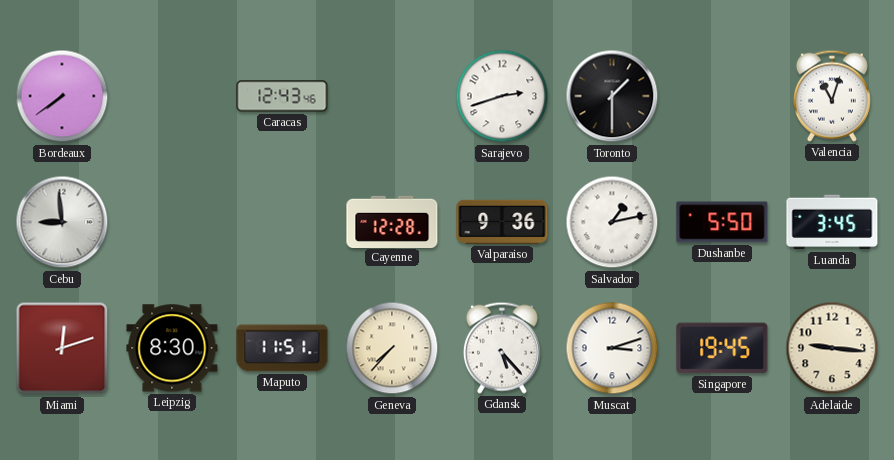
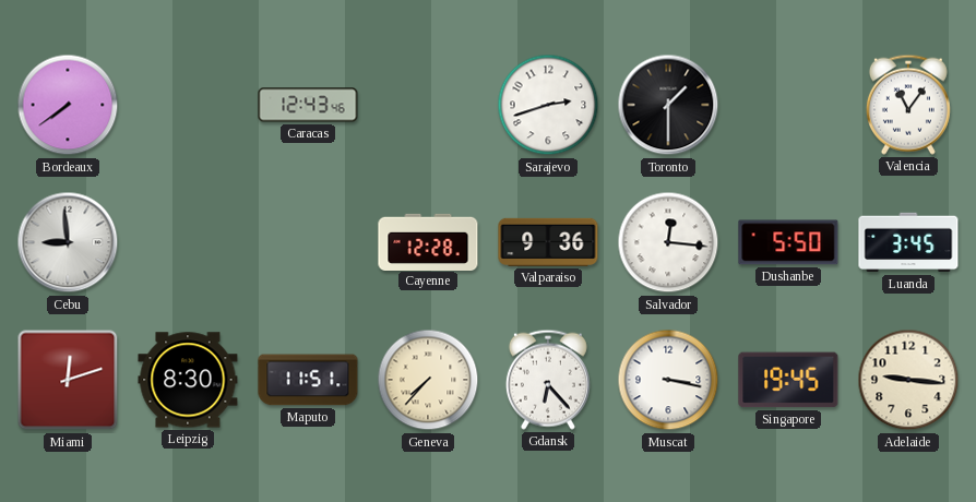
Valencia: 11:03 -> 11:06 (908, 105)
Salvador: 1:13 -> 12:16 (668, 242)
Gdansk: 5:23 -> 6:23 (548, 380)
Muscat: 3:12 -> 3:17 (668, 380)
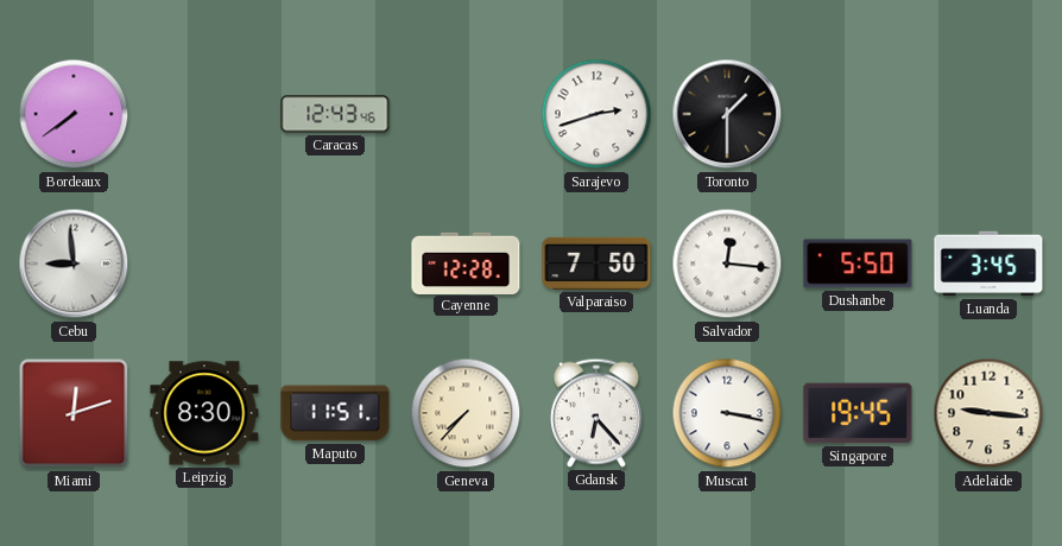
Valencia: 11:06 -> none (908, 105)
Valparaiso: 9:36 -> 7:50 (596, 264)
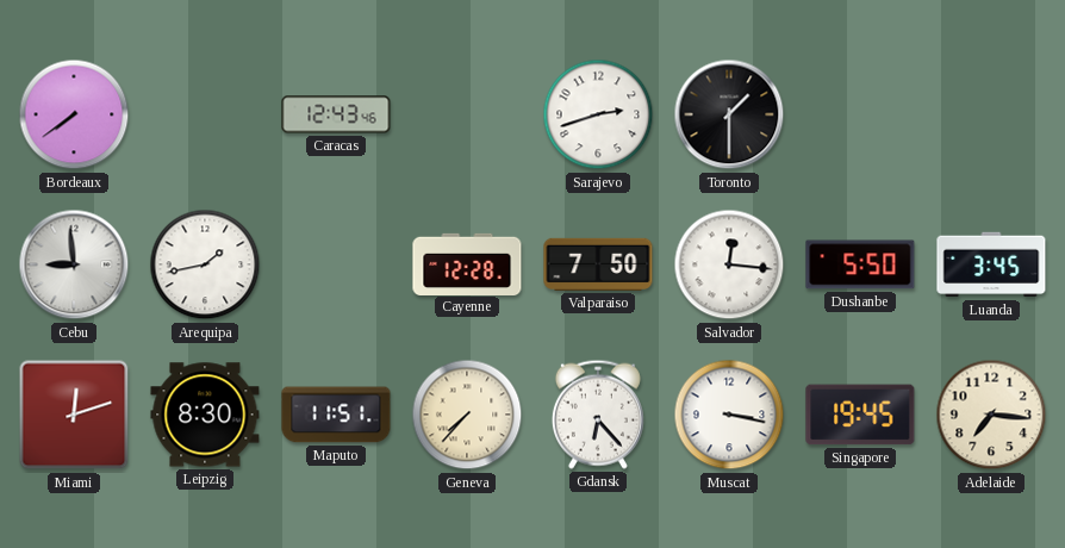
Arequipa: none -> 1:43 (205, 264)
Adelaide: 9:16 -> 7:16 (991, 415)
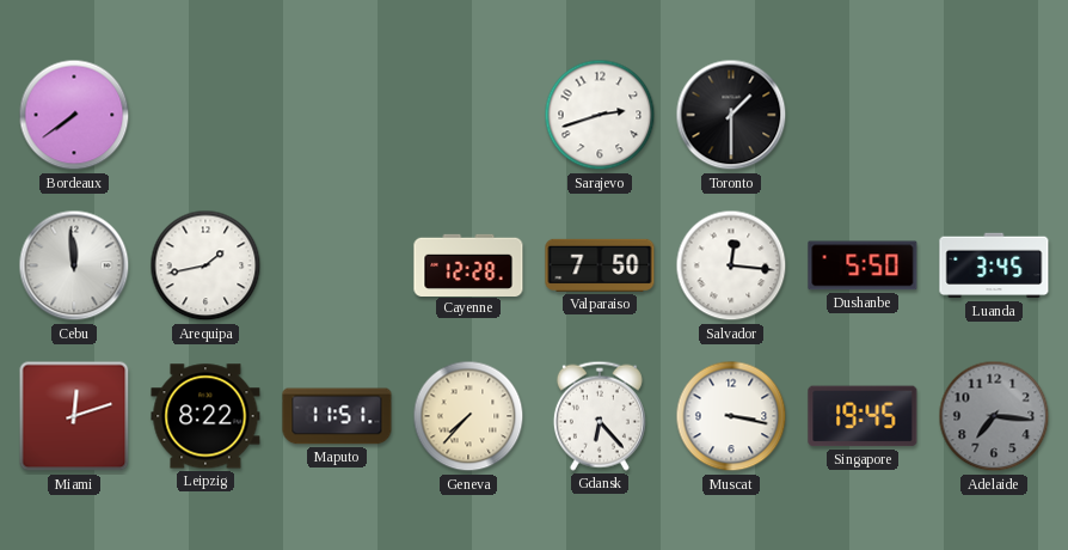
Caracas: 12:43 -> none (336, 114)
Cebu: 8:59 -> 11:59 (74, 265)
Leipzig: 8:30 -> 8:22 (205, 416)
Adelaide dial: cream -> grey (994, 416)
